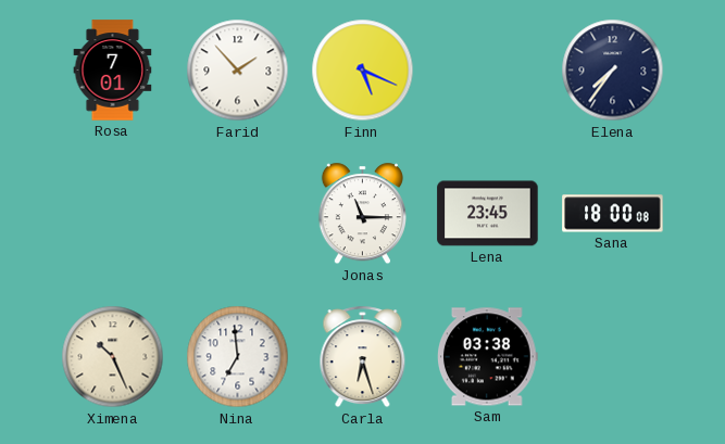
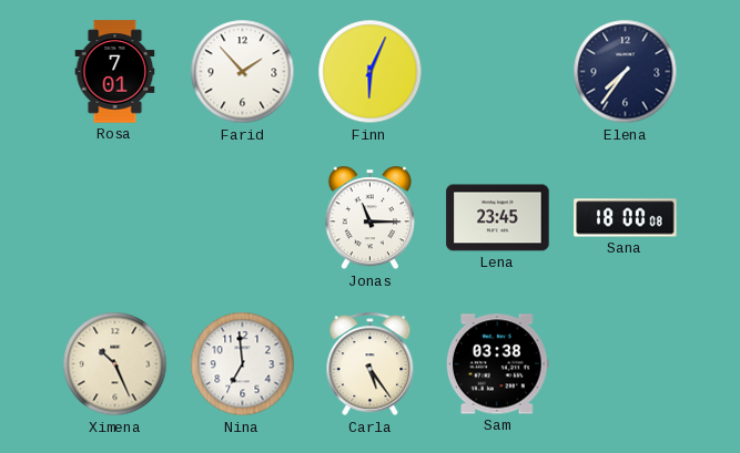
Finn: 5:19 -> 6:04 (371, 72)
Carla: 6:27 -> 5:24 (371, 364)
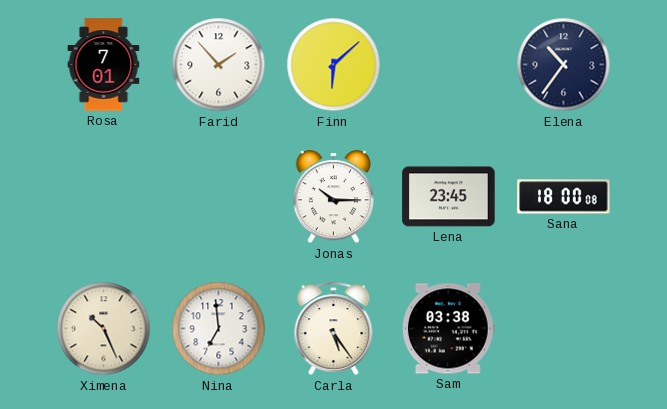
Finn: 6:04 -> 6:08 (334, 65)
Elena: 7:36 -> 10:36 (564, 65)
Jonas: 11:15 -> 10:15 (333, 197)
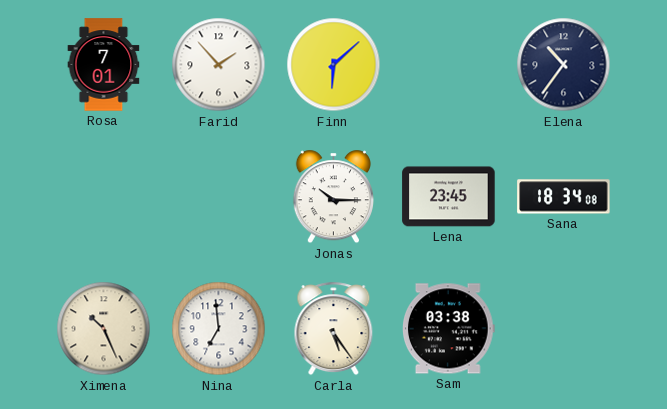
Sana: 18:00 -> 18:34 (564, 197)
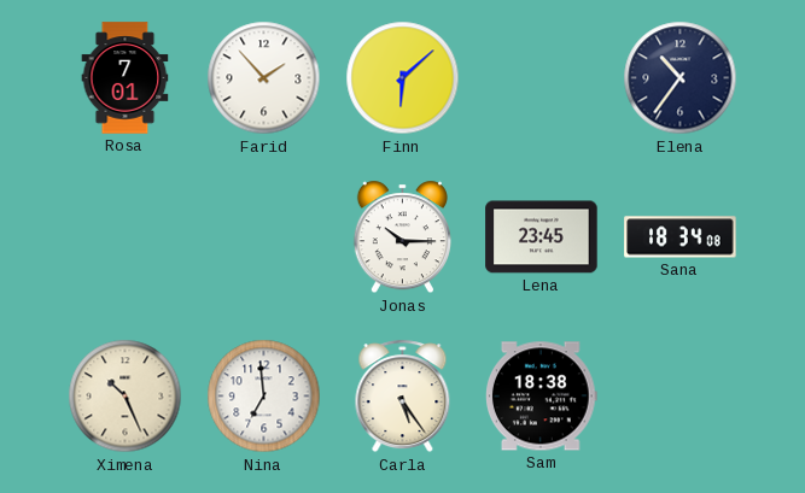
Sam: 03:38 -> 18:38 (542, 397)
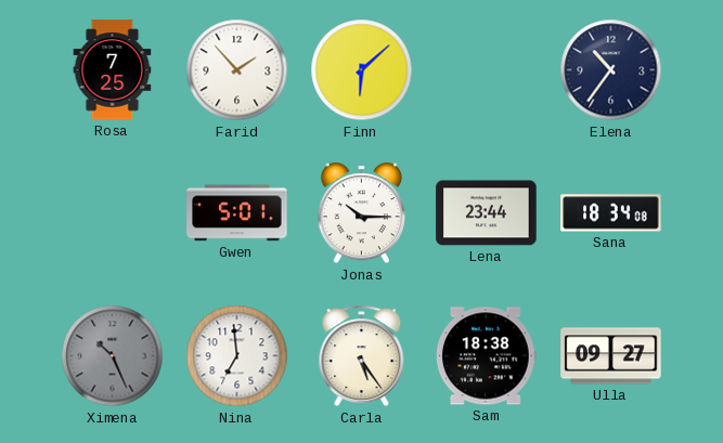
Rosa: 7:01 -> 7:25 (113, 70)
Gwen: none -> 5:01 (237, 213)
Lena: 23:45 -> 23:44 (487, 213)
Ximena dial: cream -> grey (113, 356)
Ulla: none -> 09:27 (611, 356)
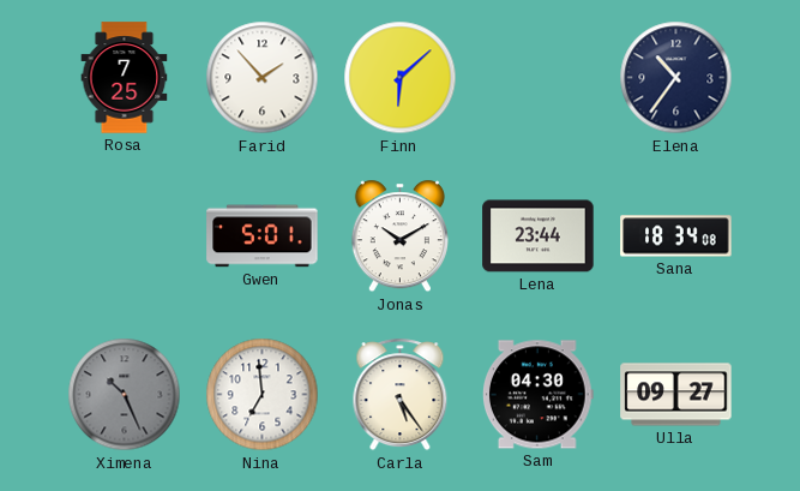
Jonas: 10:15 -> 10:10 (399, 236)
Sam: 18:38 -> 04:30 (539, 395)
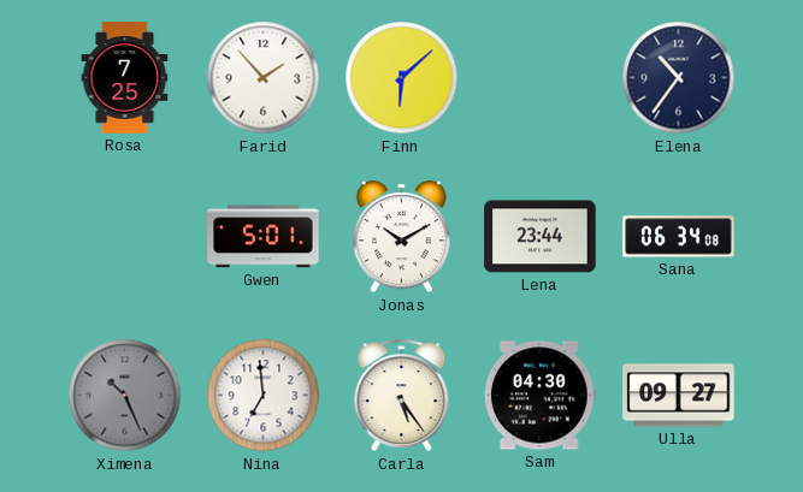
Sana: 18:34 -> 06:34 (679, 237)
